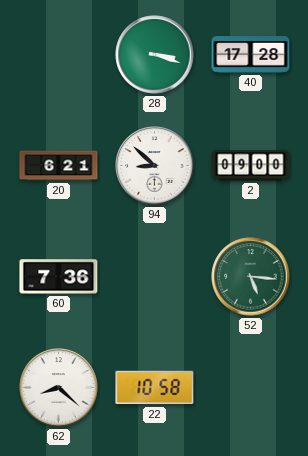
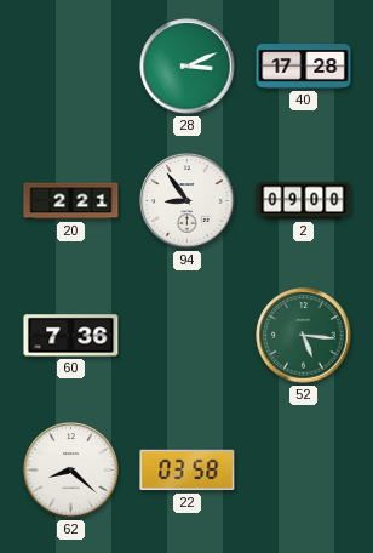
28: 3:18 -> 3:11 (188, 67)
20: 6:21 -> 2:21 (71, 201)
94: 8:52 -> 8:54 (188, 201)
22: 10:58 -> 03:58 (188, 471)
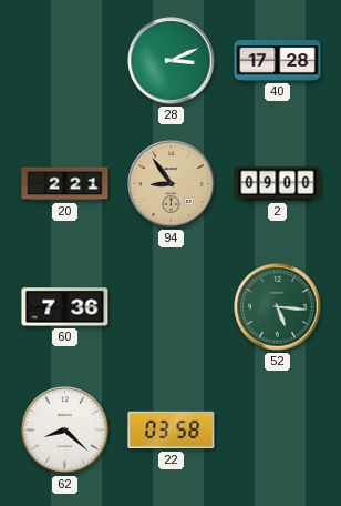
94 dial: white -> champagne (172, 184)
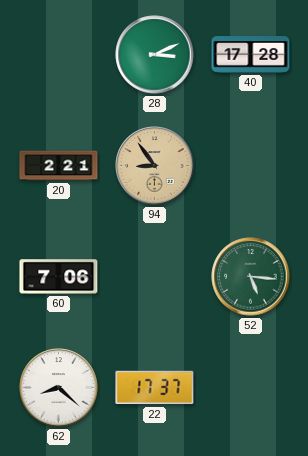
2: 09:00 -> none (278, 184)
60: 7:36 -> 7:06 (59, 277)
22: 03:58 -> 17:37 (155, 388)
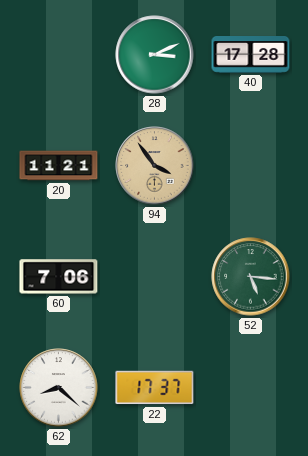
20: 2:21 -> 11:21 (59, 166)
94: 8:54 -> 3:54 (155, 166)
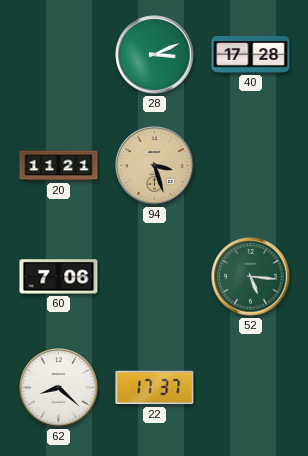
94: 3:54 -> 3:27 (155, 166)
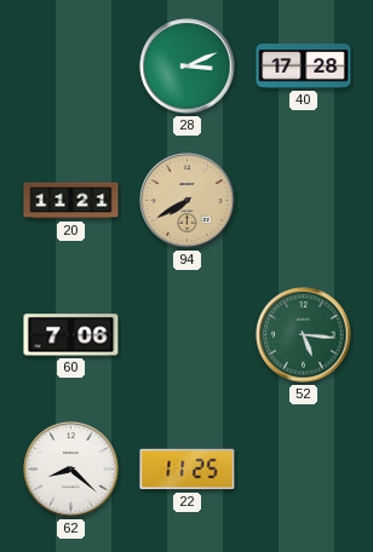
94: 3:27 -> 7:40 (188, 201)
22: 17:37 -> 11:25 (188, 470)
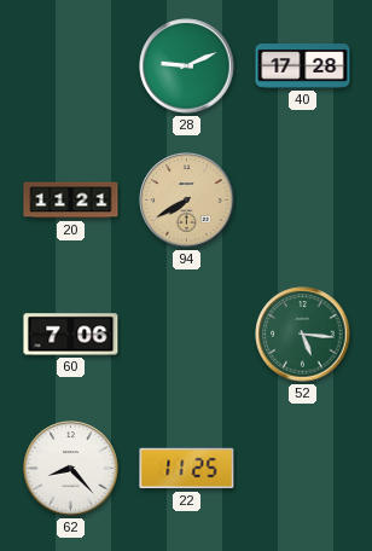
28: 3:11 -> 9:11 (187, 66)
62: 8:22 -> 8:23 (71, 469)
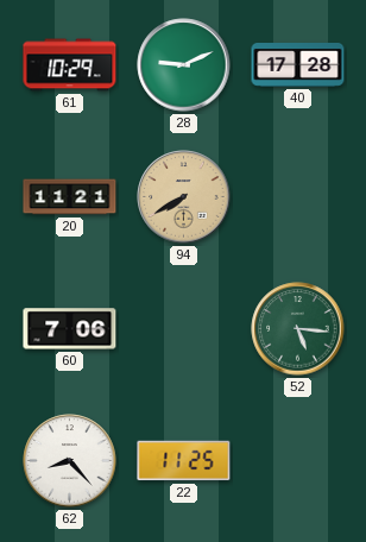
61: none -> 10:29 (70, 65)
